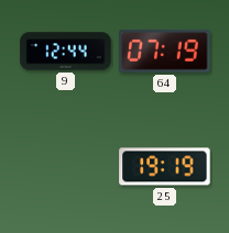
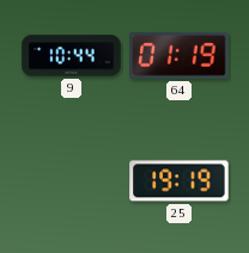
9: 12:44 -> 10:44 (72, 56)
64: 07:19 -> 01:19 (180, 56)
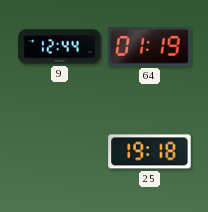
9: 10:44 -> 12:44 (60, 47)
25: 19:19 -> 19:18 (150, 152)
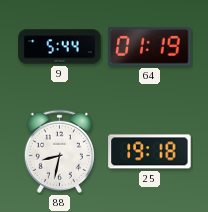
9: 12:44 -> 5:44 (60, 47)
88: none -> 8:32 (59, 151)
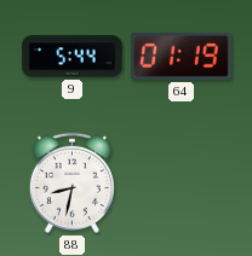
25: 19:18 -> none (150, 152)
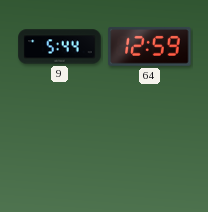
64: 01:19 -> 12:59 (150, 47)
88: 8:32 -> none (71, 182)
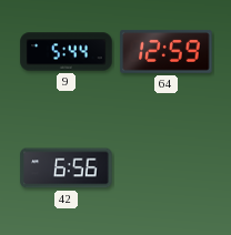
42: none -> 6:56 (67, 168)
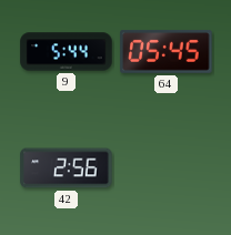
64: 12:59 -> 05:45 (167, 52)
42: 6:56 -> 2:56 (67, 168)
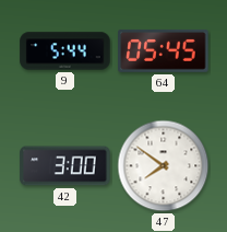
42: 2:56 -> 3:00 (65, 166)
47: none -> 7:51 (164, 166)
